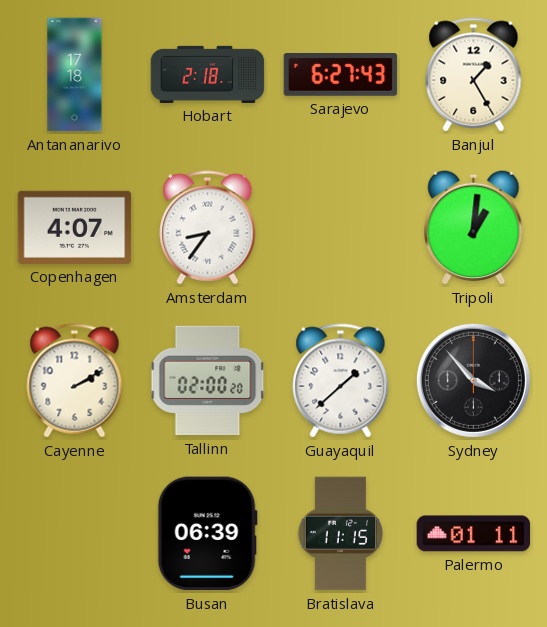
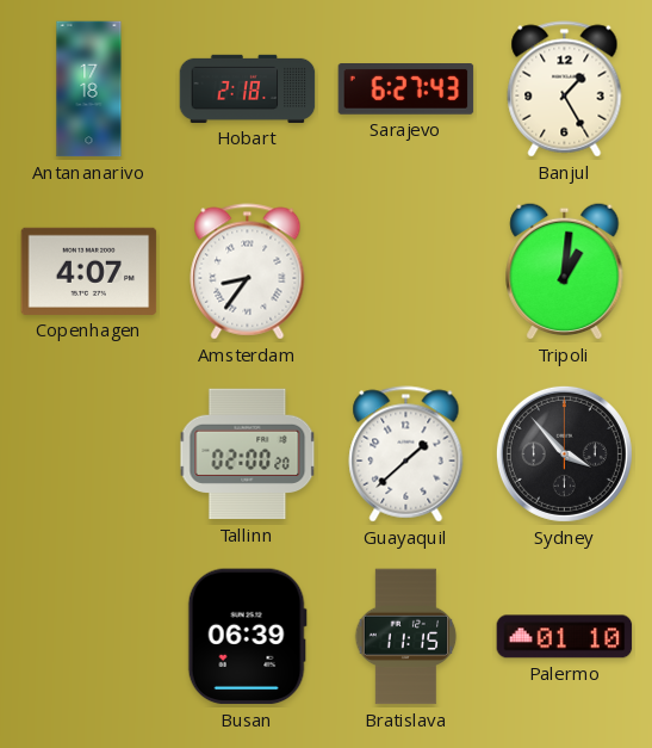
Cayenne: 2:10 -> none (75, 381)
Palermo: 01:11 -> 01:10 (565, 637)
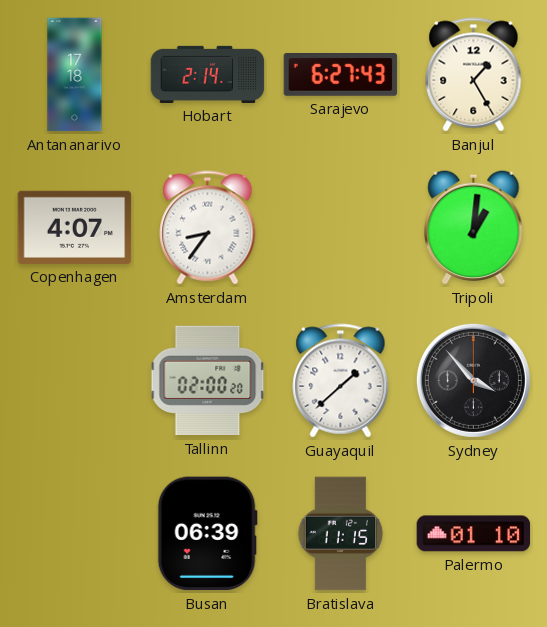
Hobart: 2:18 -> 2:14 (208, 74)
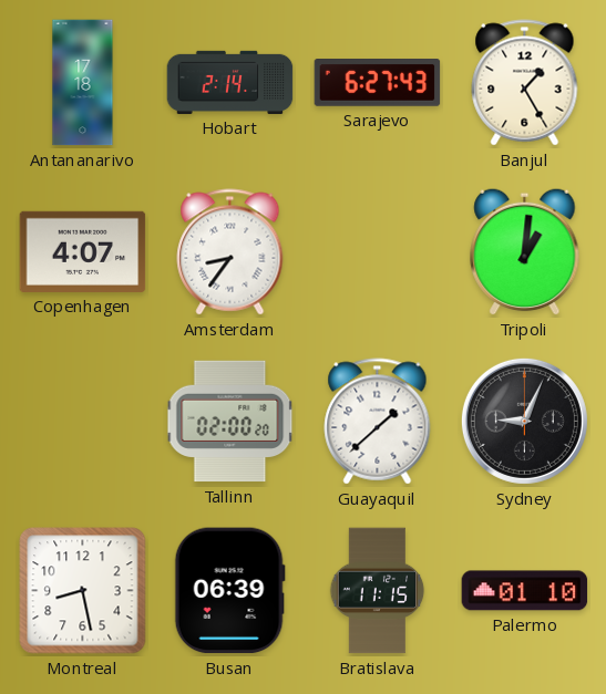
Sydney: 3:53 -> 9:04 (524, 421)
Montreal: none -> 8:28 (83, 591)
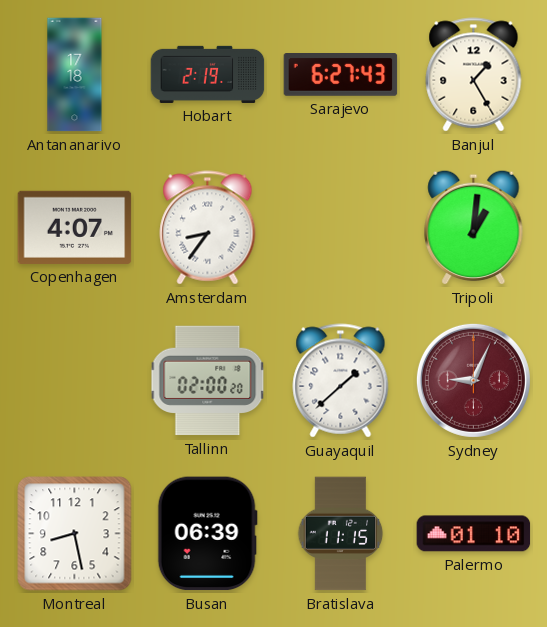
Hobart: 2:14 -> 2:19 (208, 74)
Sydney dial: black -> burgundy (473, 380)
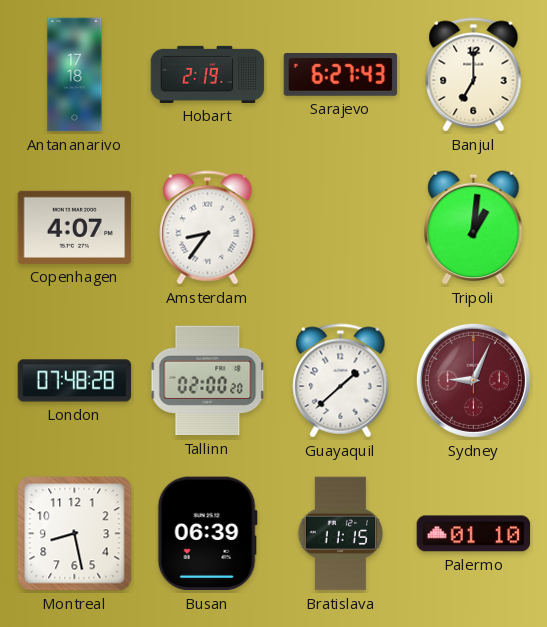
Banjul: 1:25 -> 7:00 (474, 75)
London: none -> 07:48 (75, 381)
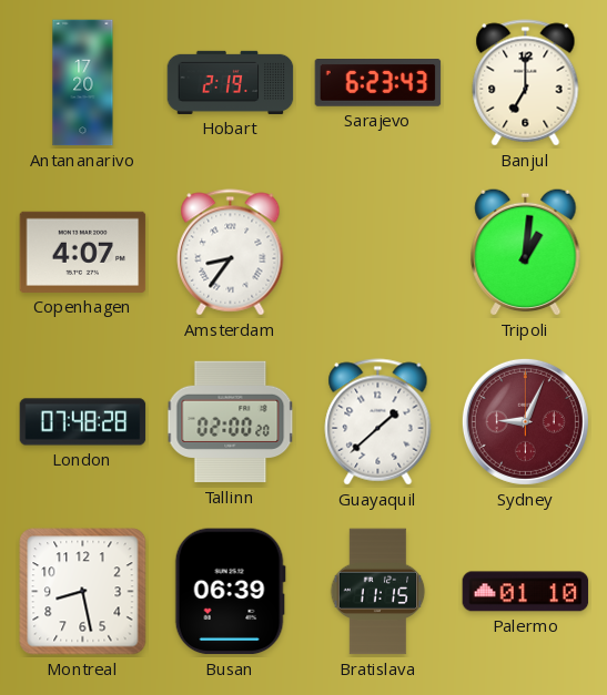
Antananarivo: 17:18 -> 17:20 (83, 83)
Sarajevo: 6:27 -> 6:23 (378, 83)
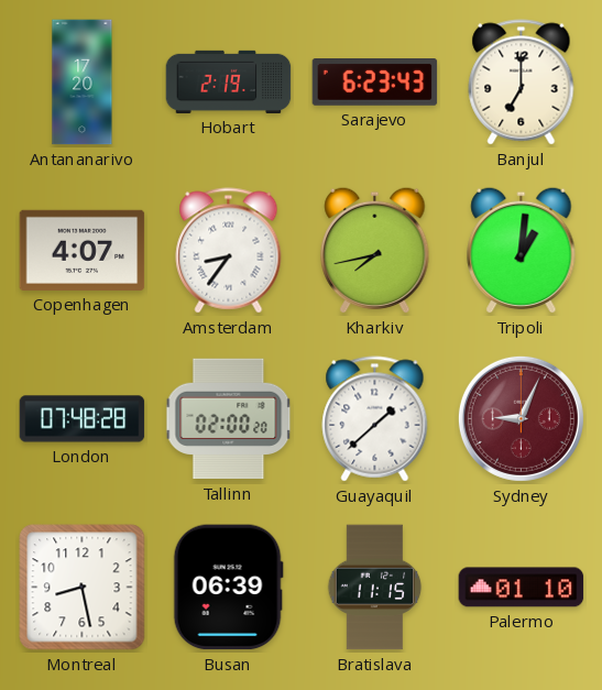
Kharkiv: none -> 7:43 (375, 250)
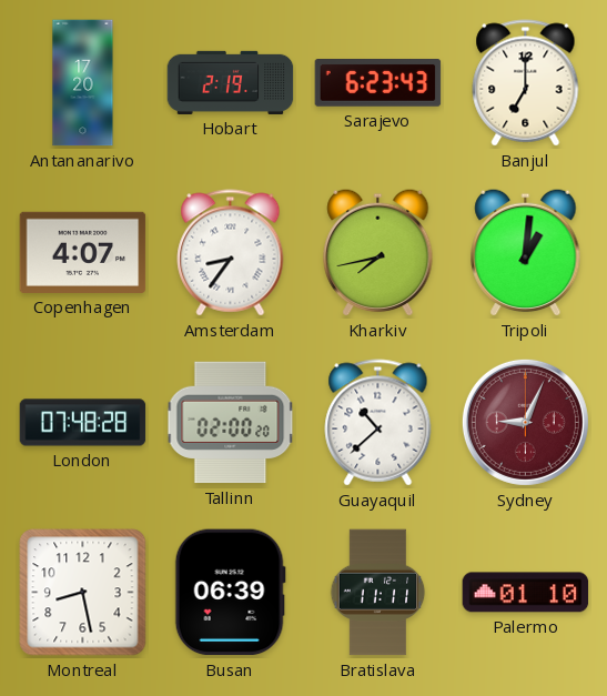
Guayaquil: 1:38 -> 10:38 (378, 423)
Bratislava: 11:15 -> 11:11 (378, 593)
